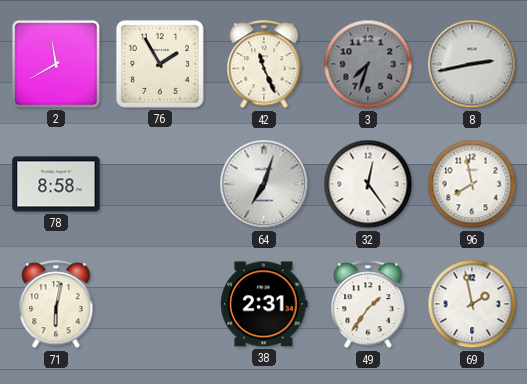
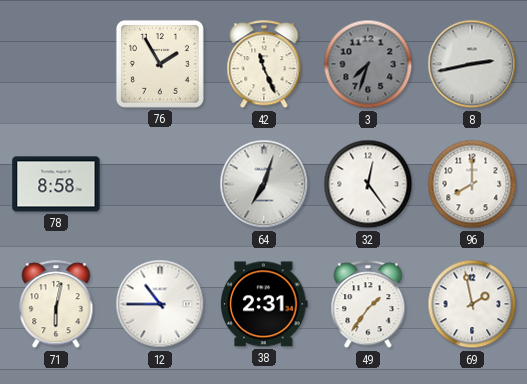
2: 11:40 -> none (56, 64)
96: 7:58 -> 8:00 (472, 184)
12: none -> 10:45 (160, 304)
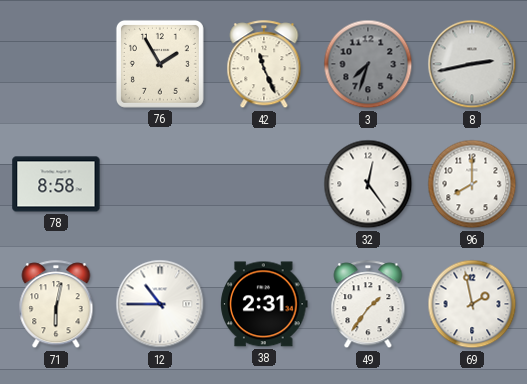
64: 7:03 -> none (264, 184)
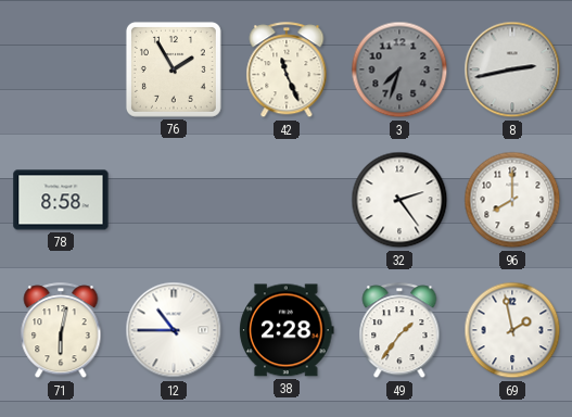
32: 12:24 -> 2:24 (399, 200)
38: 2:31 -> 2:28 (287, 330)
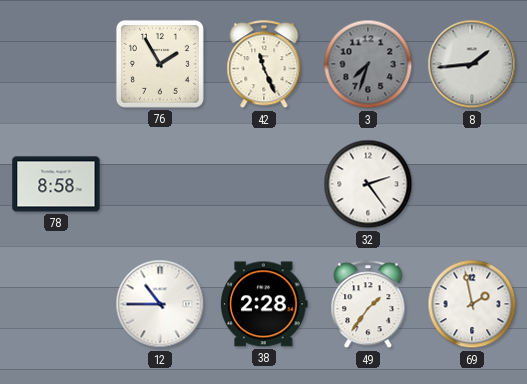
8: 2:43 -> 1:44 (472, 64)
96: 8:00 -> none (512, 200)
71: 6:02 -> none (61, 331)
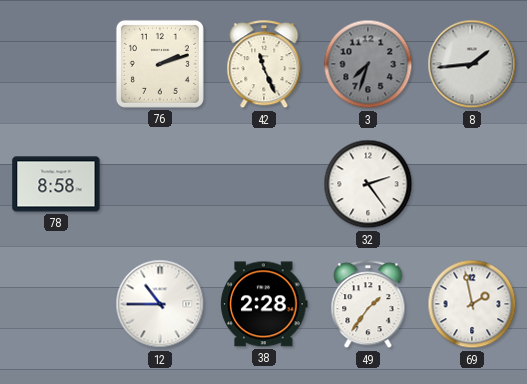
76: 1:55 -> 2:12 (160, 64)
